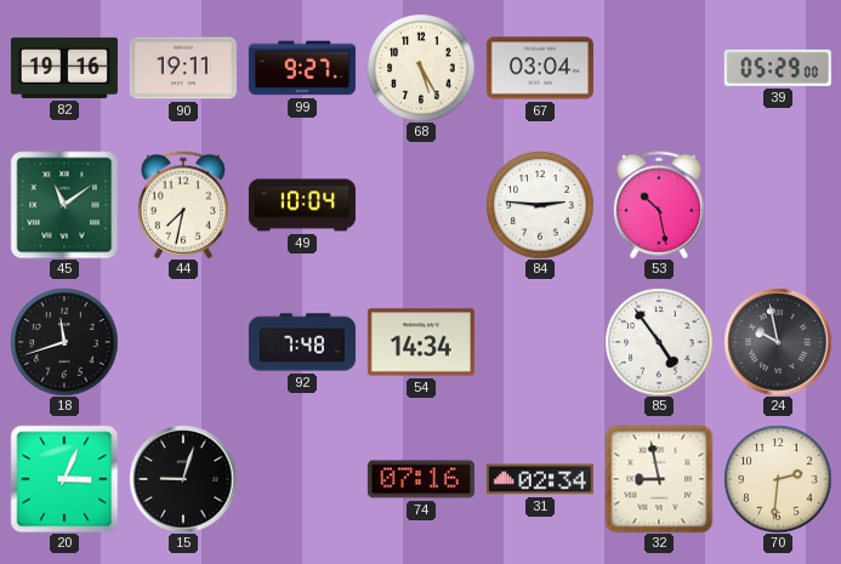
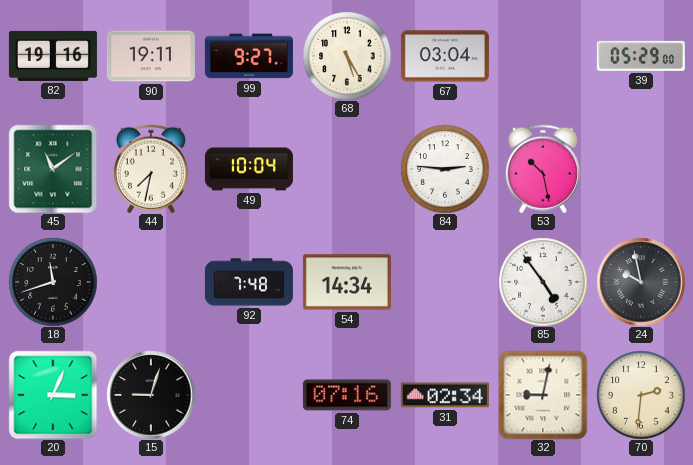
32: 8:58 -> 9:02 (543, 395)
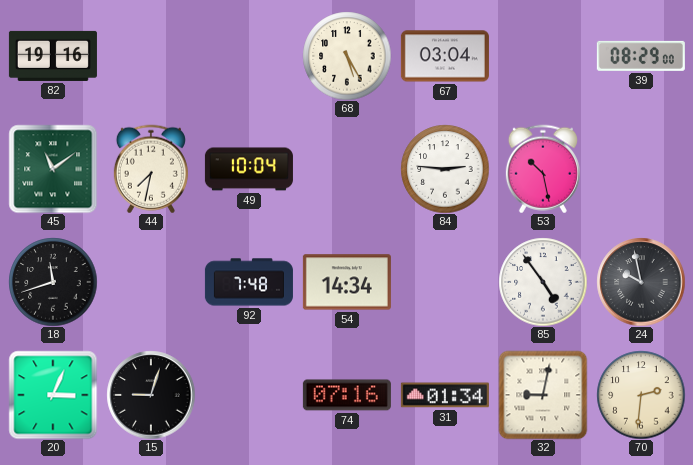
90: 19:11 -> none (151, 56)
99: 9:27 -> none (249, 56)
39: 05:29 -> 08:29 (641, 56)
31: 02:34 -> 01:34 (445, 395)
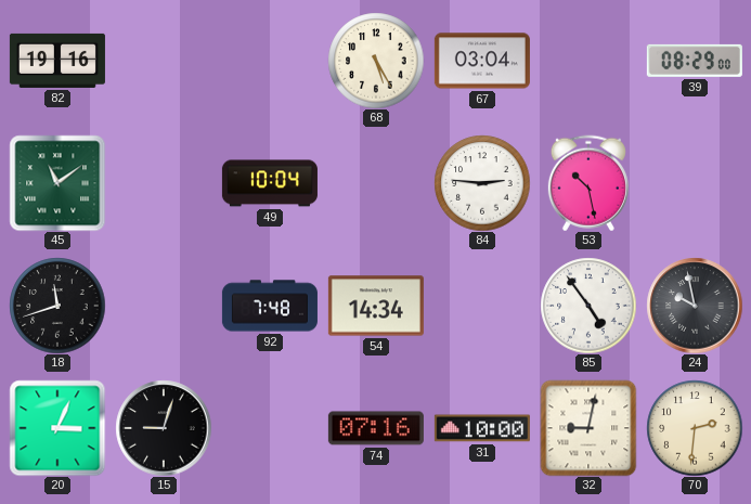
44: 7:32 -> none (151, 169)
31: 01:34 -> 10:00 (482, 428)
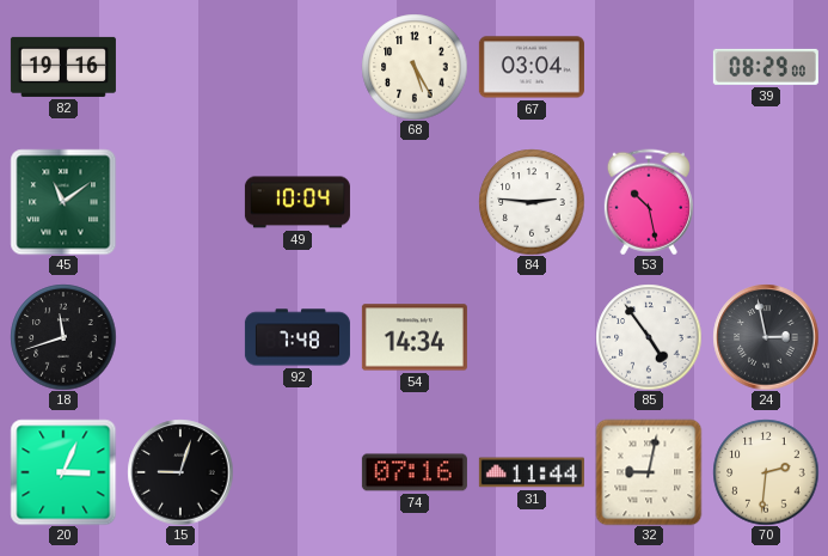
24: 9:58 -> 2:58 (766, 337)
31: 10:00 -> 11:44 (532, 472)
